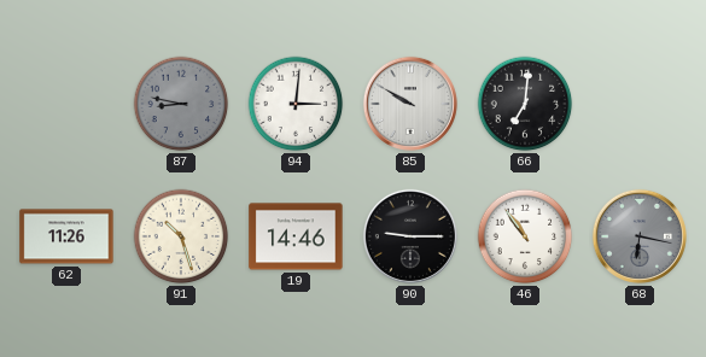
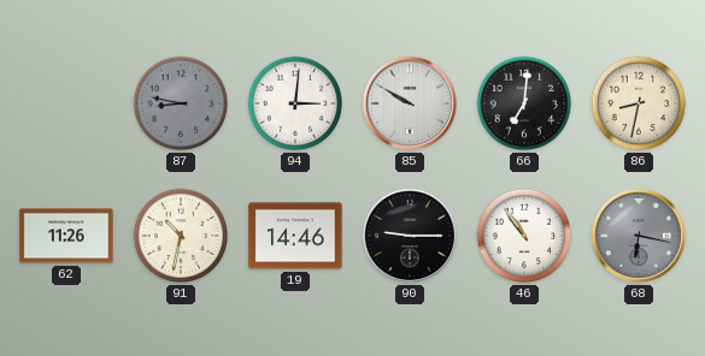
86: none -> 8:32 (639, 103)
91: 10:27 -> 10:32 (181, 236)
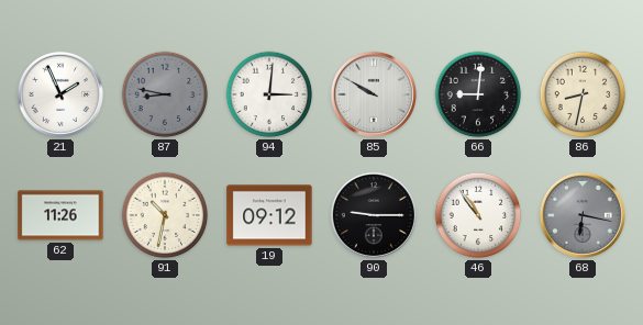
21: none -> 1:56 (60, 94)
66: 7:01 -> 9:01 (478, 94)
19: 14:46 -> 09:12 (269, 215)
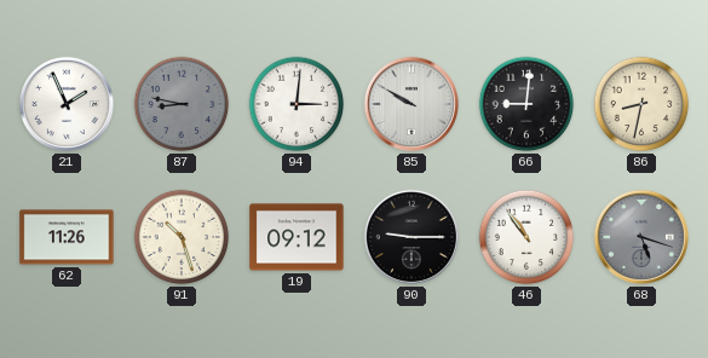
91: 10:32 -> 10:27 (182, 237)
68: 6:17 -> 5:18 (641, 237)
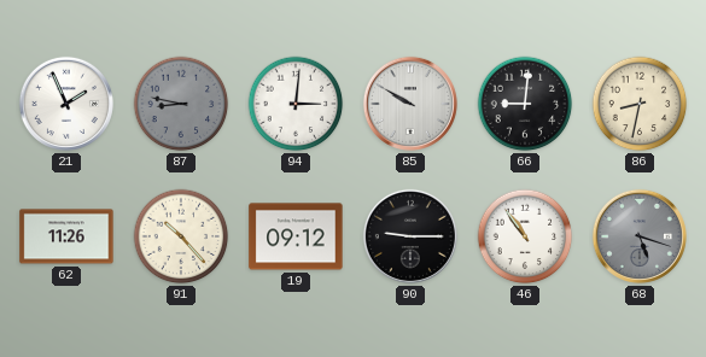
91: 10:27 -> 10:23 (181, 236)
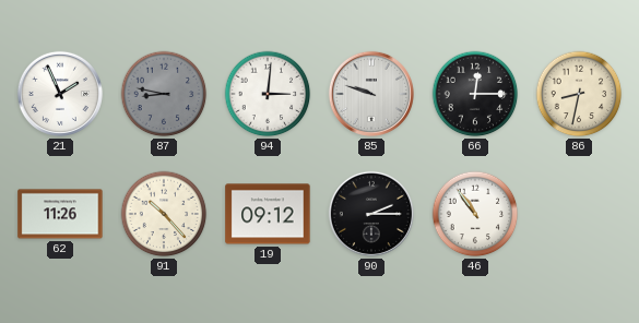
85: 9:50 -> 9:48 (371, 94)
66: 9:01 -> 12:15 (475, 94)
90: 9:15 -> 2:15 (371, 214)
68: 5:18 -> none (640, 236)
